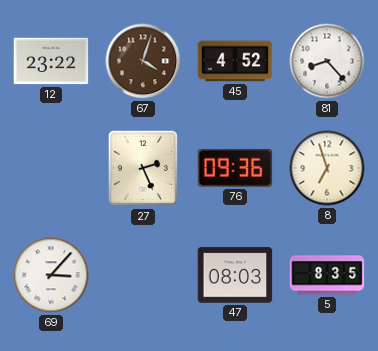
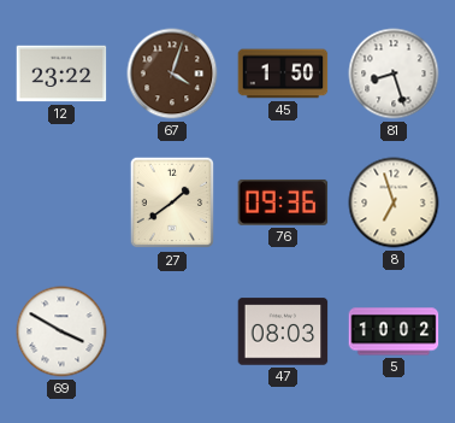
45: 4:52 -> 1:50 (283, 74)
81: 8:23 -> 8:27 (394, 74)
27: 2:26 -> 1:39 (171, 202)
69: 3:07 -> 3:50 (61, 331)
5: 8:35 -> 10:02 (394, 331)
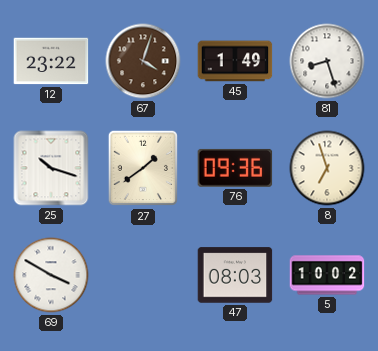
45: 1:50 -> 1:49 (235, 61)
25: none -> 10:18 (51, 168)
